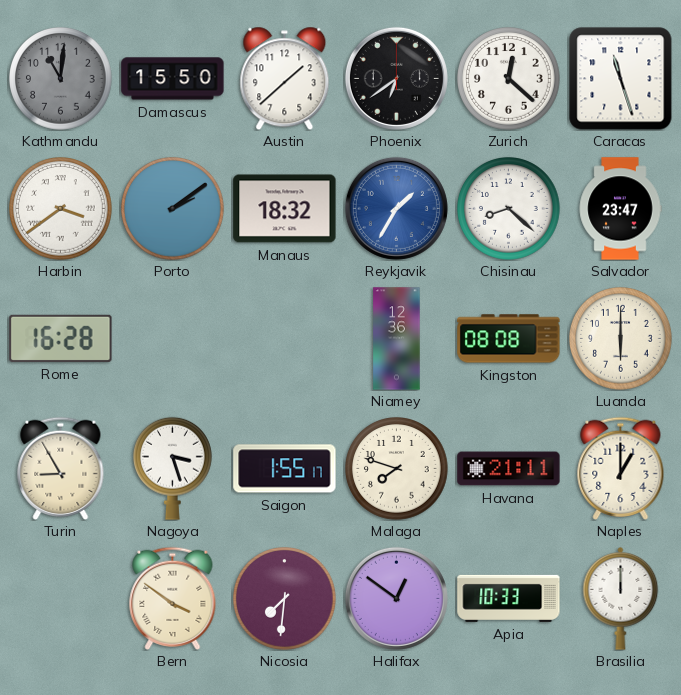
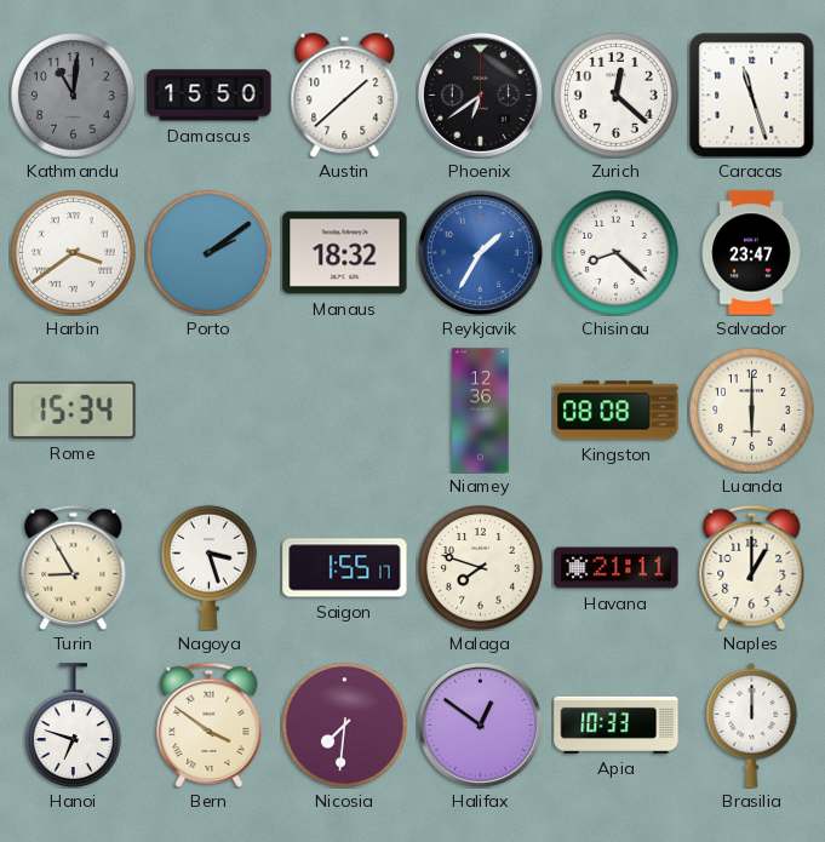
Rome: 16:28 -> 15:34 (74, 409)
Hanoi: none -> 6:48 (74, 726)
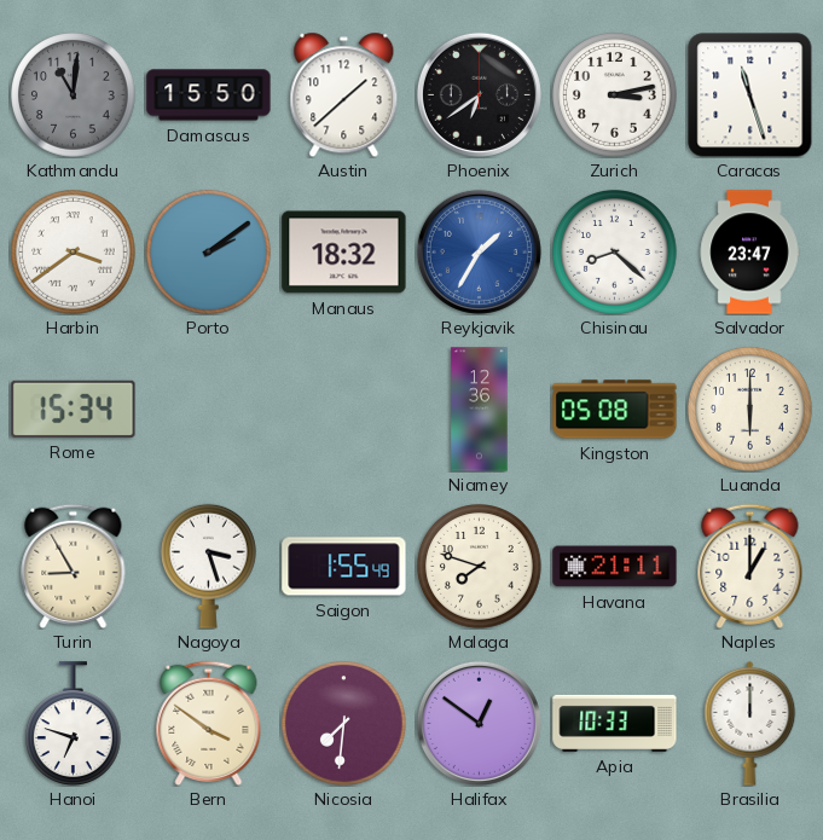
Zurich: 12:22 -> 3:13 (615, 95)
Kingston: 08:08 -> 05:08 (615, 410)
Saigon: 1:55:17 -> 1:55:49 (344, 567)
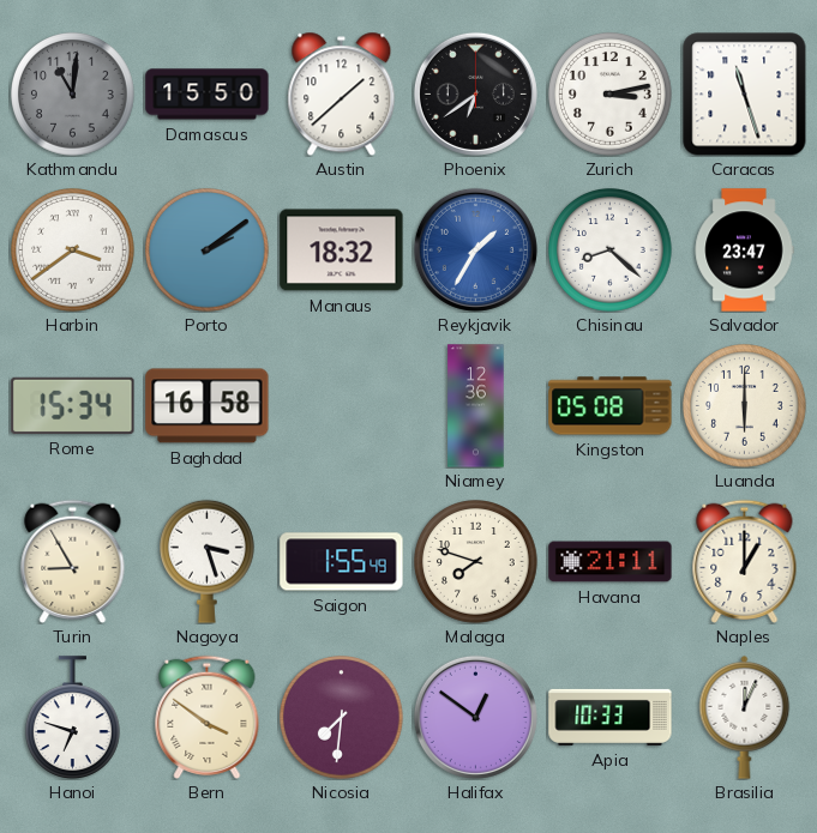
Baghdad: none -> 16:58 (208, 406)
Brasilia: 12:00 -> 12:04 (745, 718)
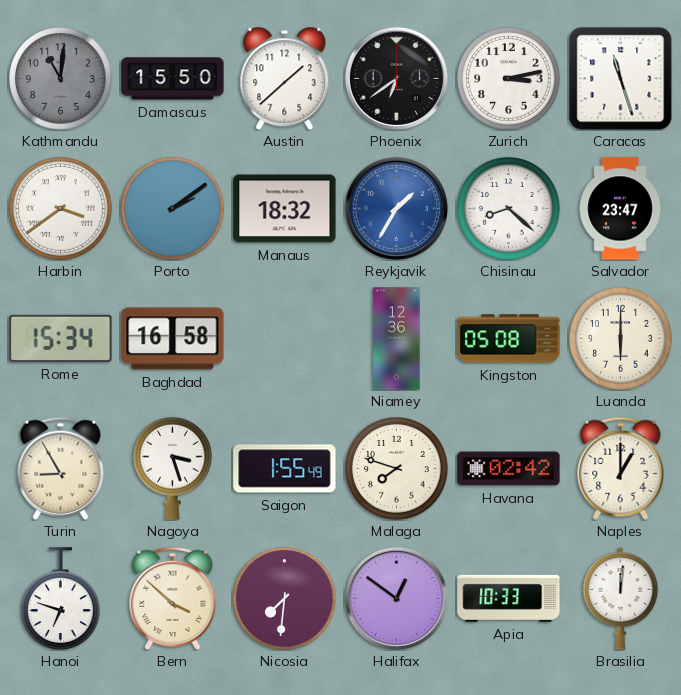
Havana: 21:11 -> 02:42 (509, 469)
Bern: 3:51 -> 3:52 (173, 598)
Brasilia: 12:04 -> 12:01 (621, 599)
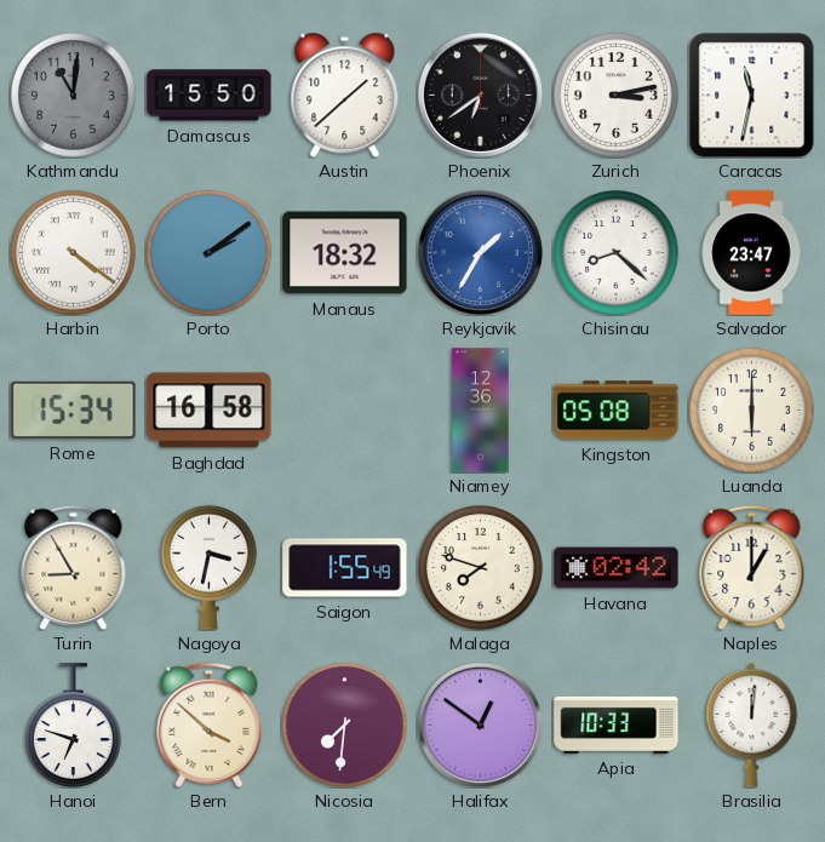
Caracas: 11:27 -> 11:32 (751, 94)
Harbin: 3:39 -> 4:21 (74, 253)
Nagoya: 3:27 -> 3:32 (210, 567)
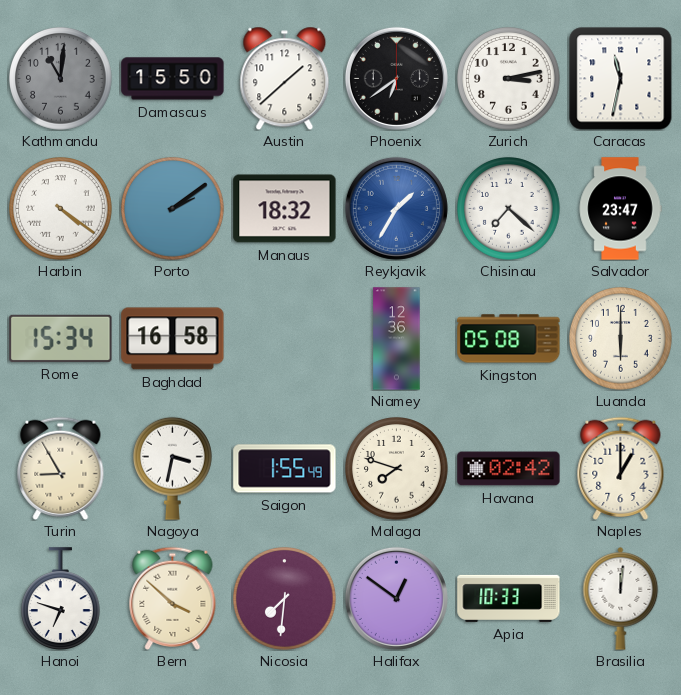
Chisinau: 8:22 -> 7:22 (509, 209)
